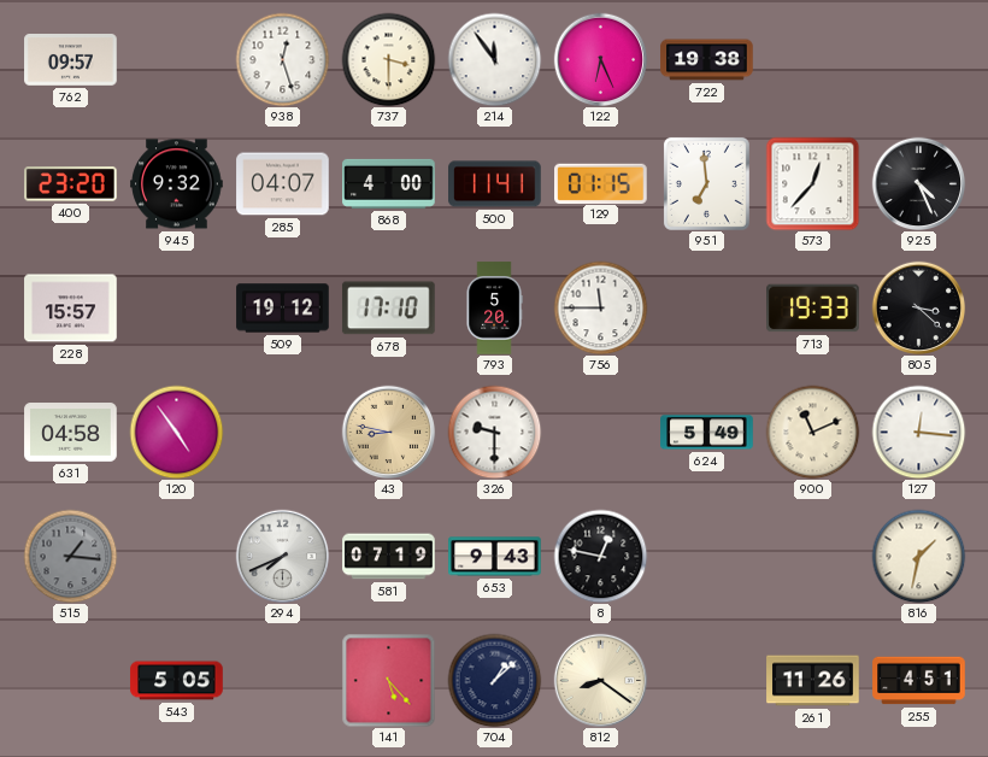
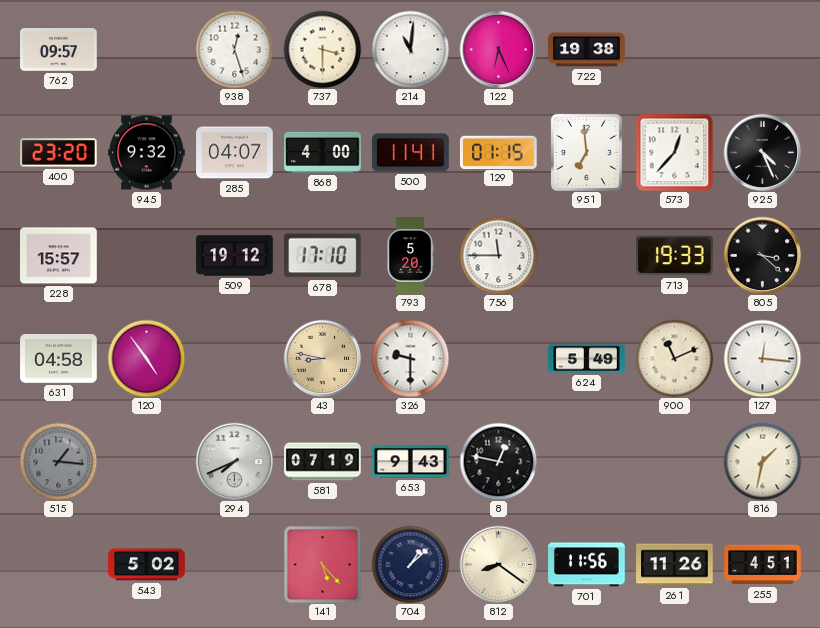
214: 11:54 -> 11:01 (410, 49)
543: 5:05 -> 5:02 (147, 565)
701: none -> 11:56 (587, 565)
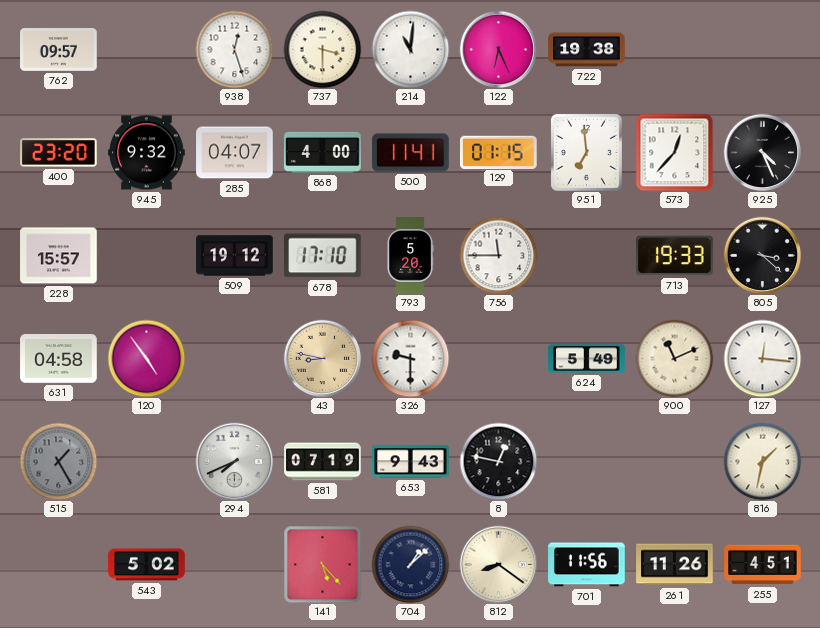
515: 1:16 -> 1:25 (58, 461)
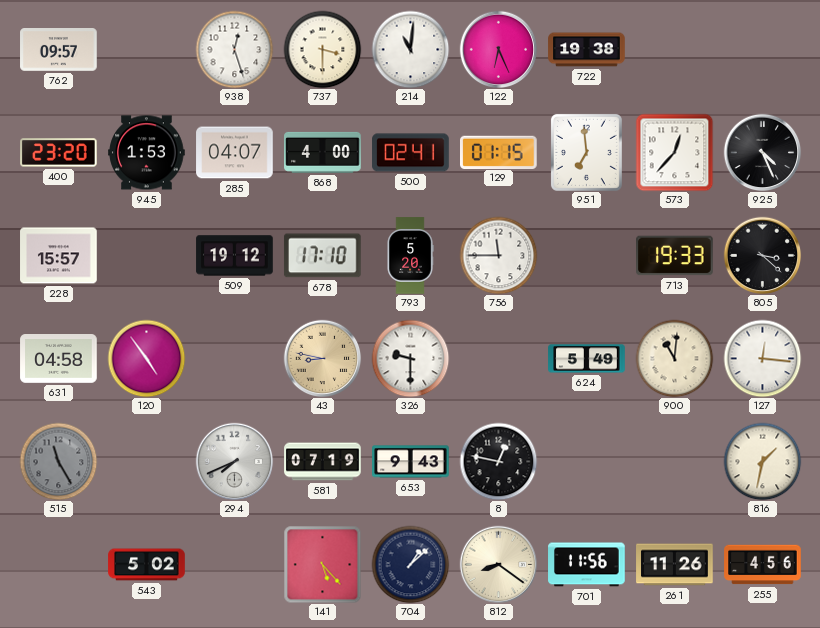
945: 9:32 -> 1:53 (147, 153)
500: 11:41 -> 02:41 (411, 153)
900: 11:11 -> 11:01 (674, 358)
515: 1:25 -> 11:25 (58, 461)
255: 4:51 -> 4:56 (763, 565)
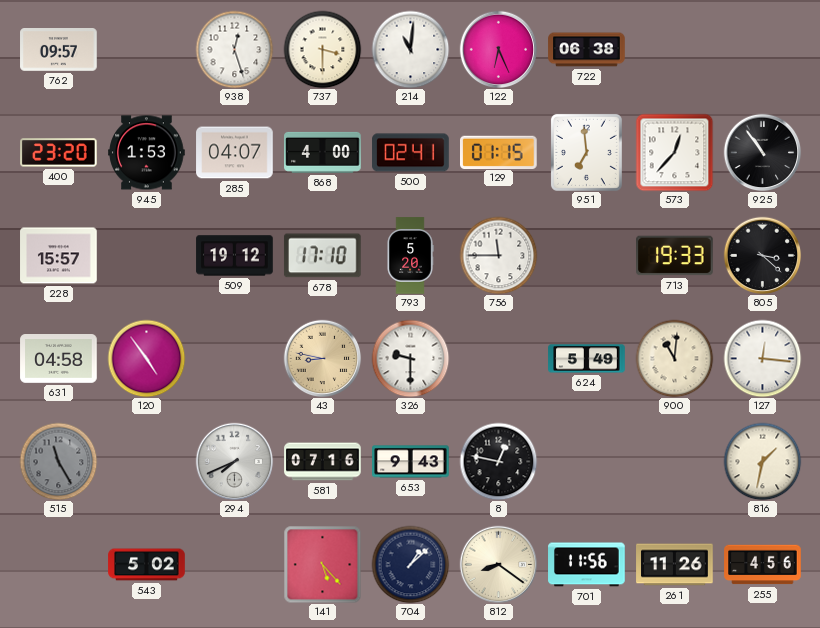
722: 19:38 -> 06:38 (587, 50)
925: 4:26 -> 10:54 (762, 152)
581: 07:19 -> 07:16 (323, 462)
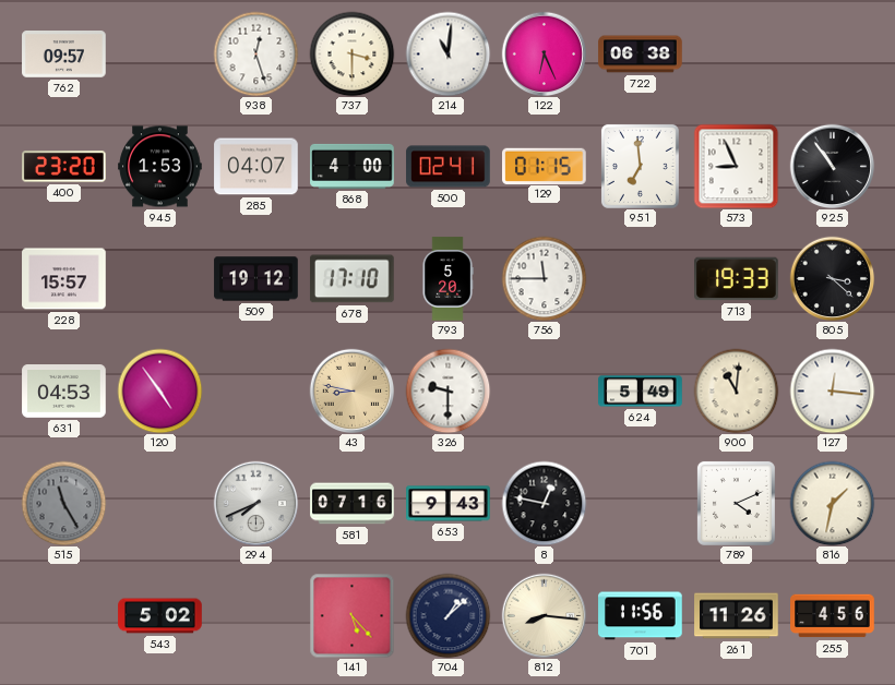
573: 12:37 -> 8:56 (736, 166)
631: 04:58 -> 04:53 (64, 392)
789: none -> 4:11 (736, 503)
812: 8:21 -> 8:16 (544, 615)
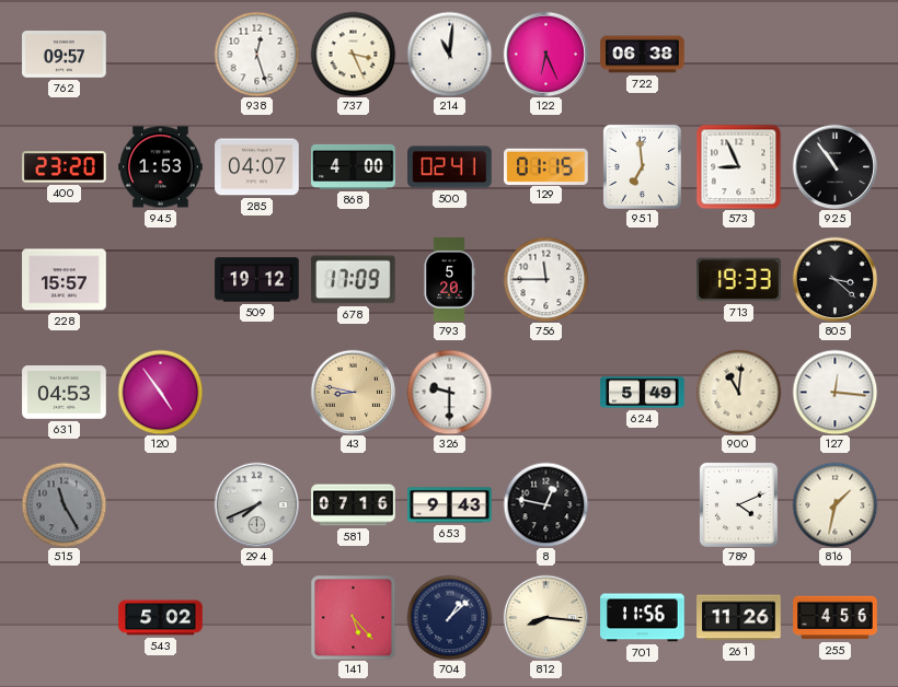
737: 3:30 -> 3:26 (353, 54)
678: 17:10 -> 17:09 (354, 280)
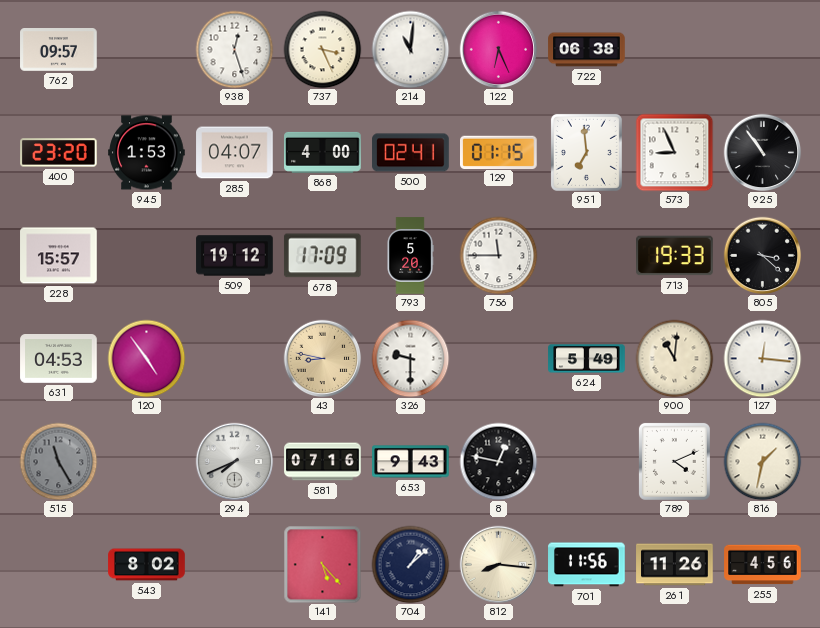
543: 5:02 -> 8:02 (147, 565)
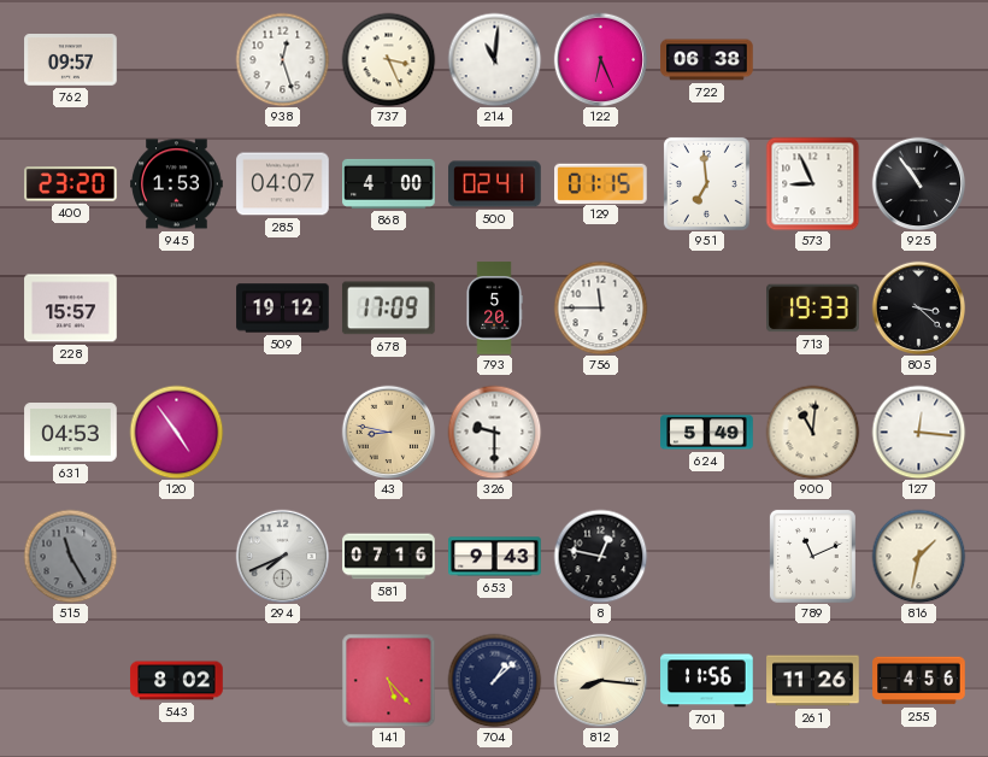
789: 4:11 -> 11:11 (812, 556)
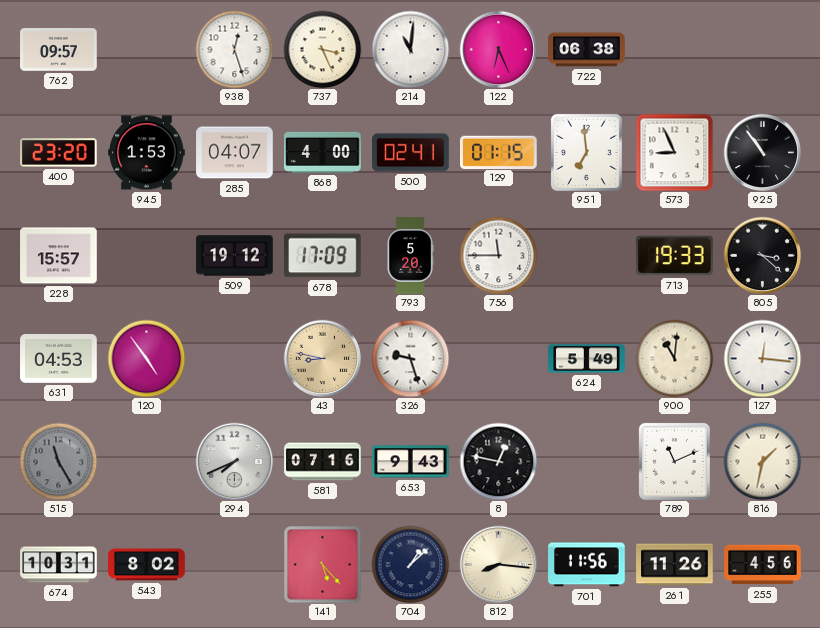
326: 9:30 -> 9:27 (410, 358)
674: none -> 10:31 (59, 565)
